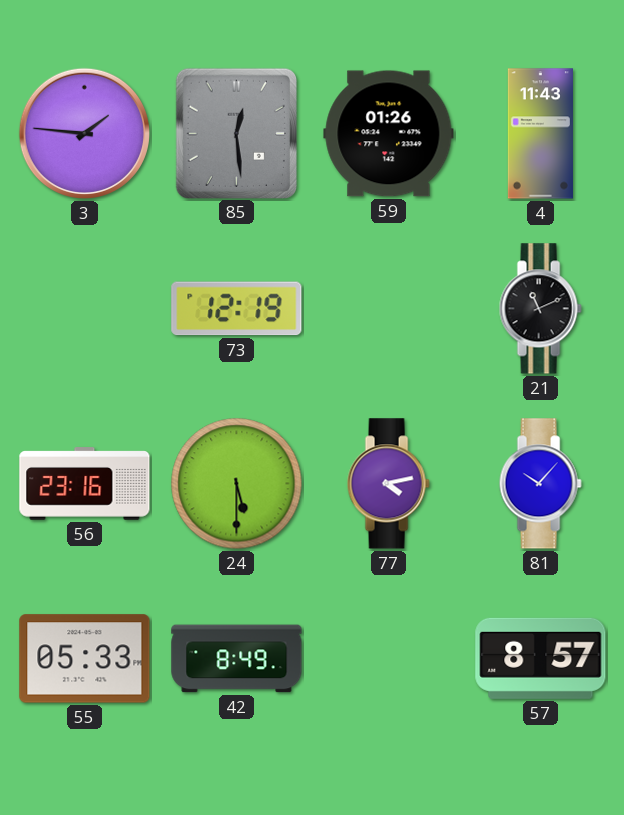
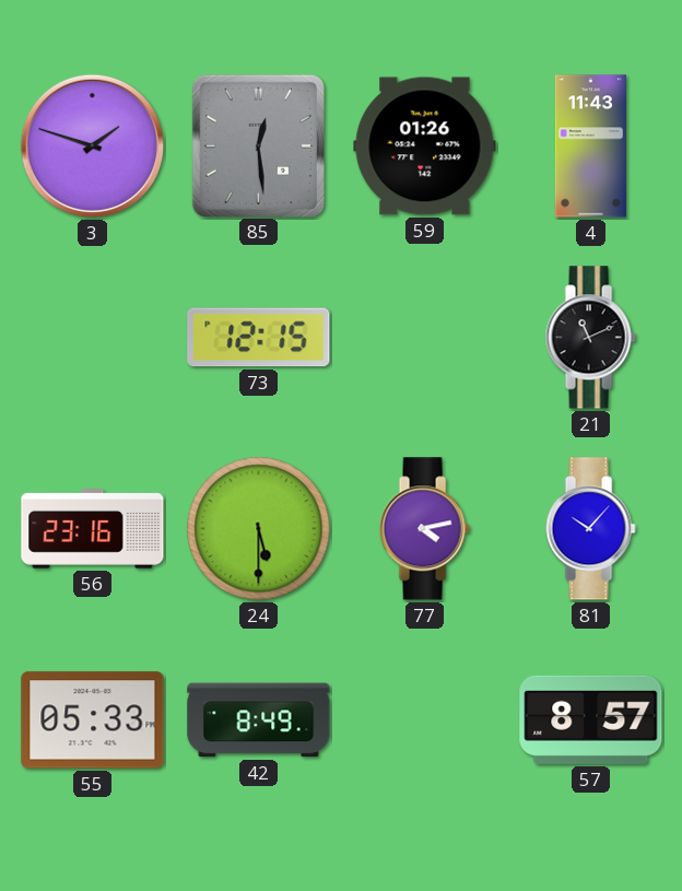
3: 1:46 -> 1:48 (92, 145)
73: 12:19 -> 12:15 (259, 338)
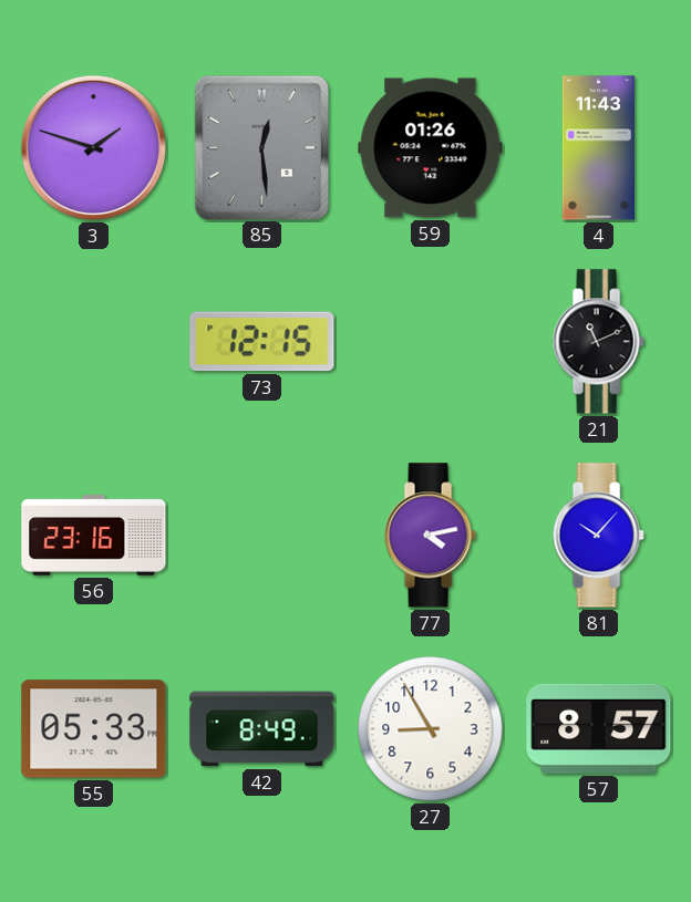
24: 5:30 -> none (259, 529)
27: none -> 8:55 (431, 729)
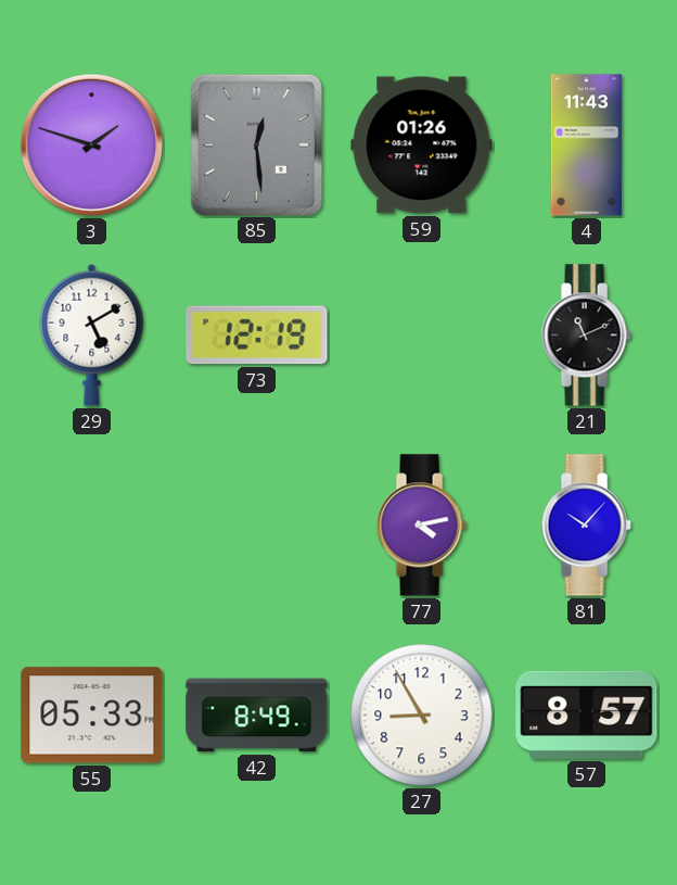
29: none -> 5:10 (92, 334)
73: 12:15 -> 12:19 (257, 336)
56: 23:16 -> none (94, 536)
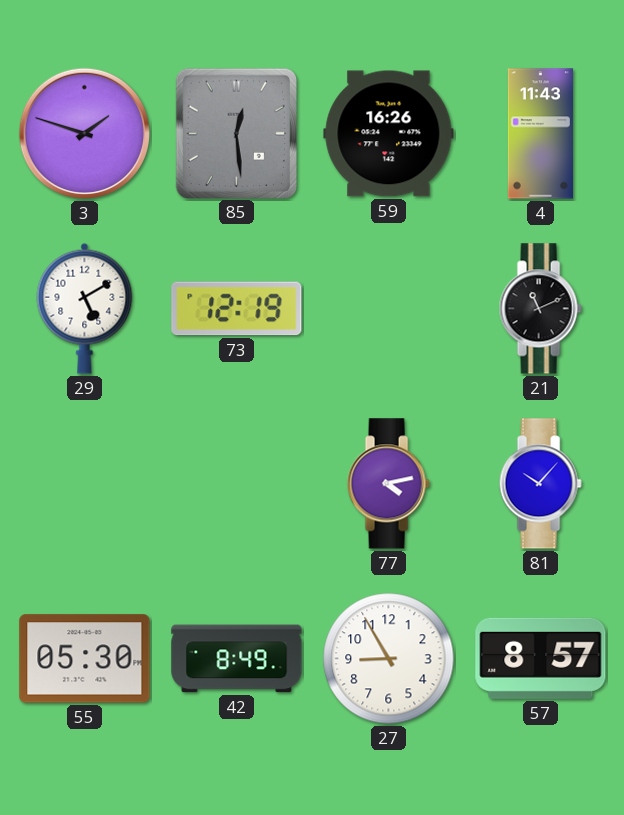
59: 01:26 -> 16:26 (389, 134)
55: 05:33 -> 05:30 (85, 659)
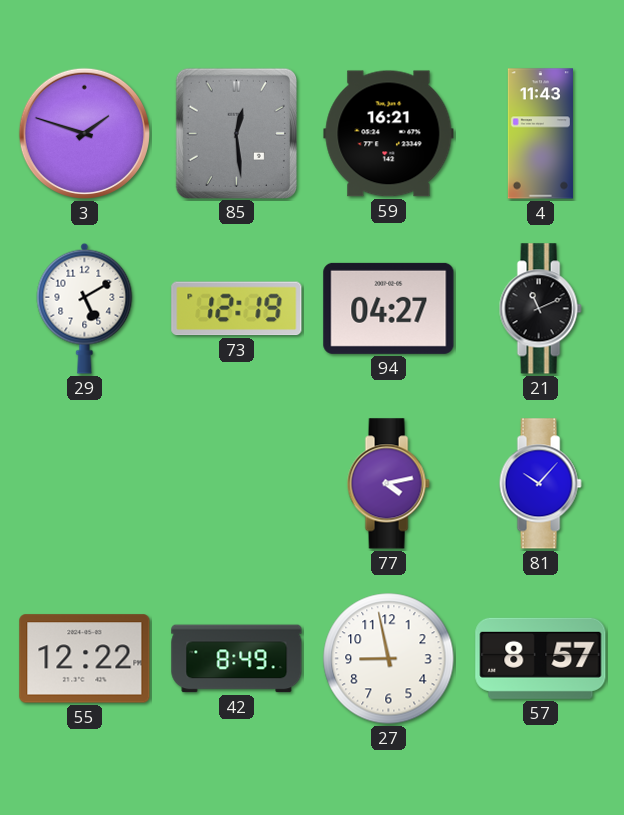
59: 16:26 -> 16:21 (389, 134)
94: none -> 04:27 (389, 308)
55: 05:30 -> 12:22 (85, 659)
27: 8:55 -> 8:58 (389, 659)
